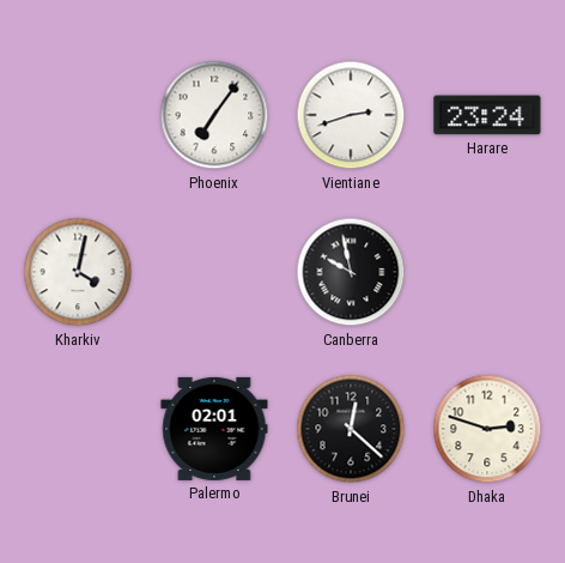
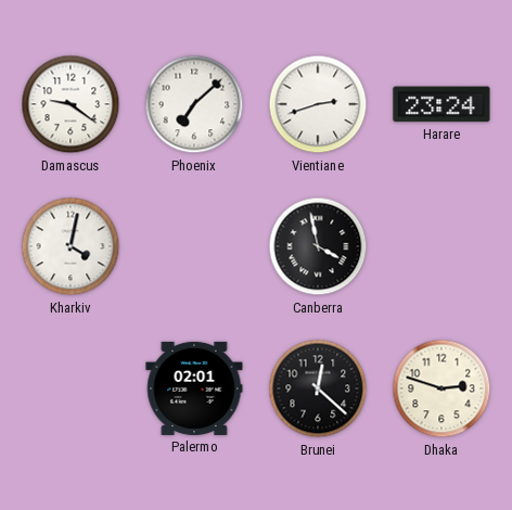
Damascus: none -> 9:21 (71, 104)
Phoenix: 7:06 -> 7:08 (194, 104)
Canberra: 9:58 -> 3:58 (318, 246)
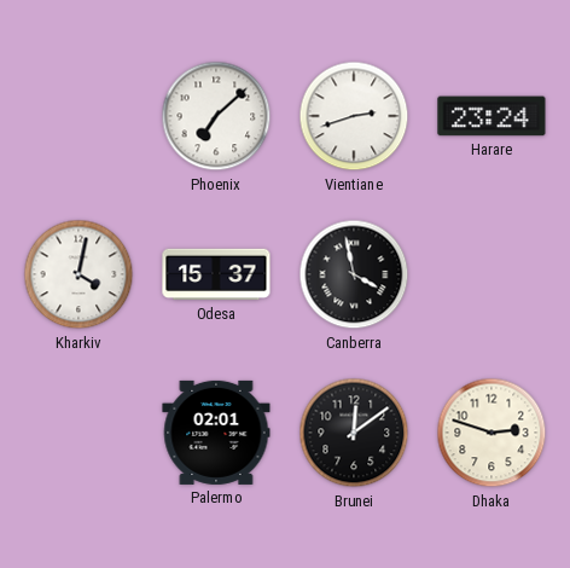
Damascus: 9:21 -> none (71, 104)
Odesa: none -> 15:37 (216, 274)
Brunei: 12:22 -> 12:09 (354, 433)
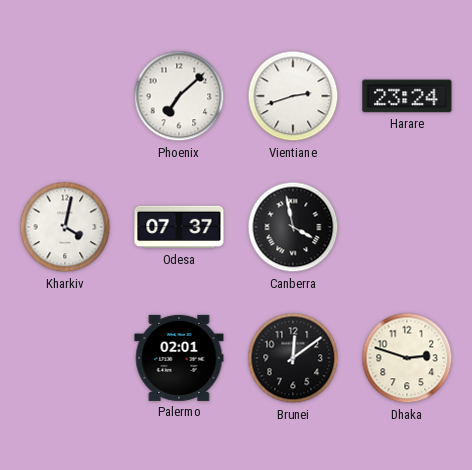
Odesa: 15:37 -> 07:37 (179, 227)
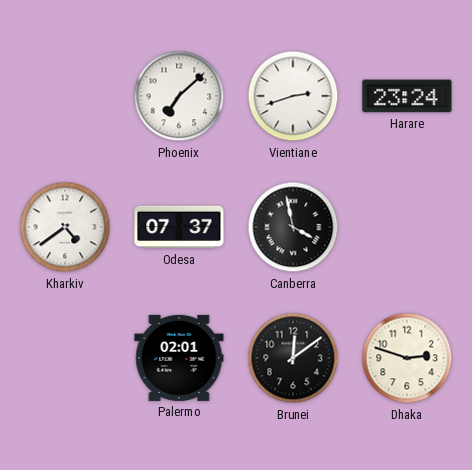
Kharkiv: 4:02 -> 4:39 (65, 227)
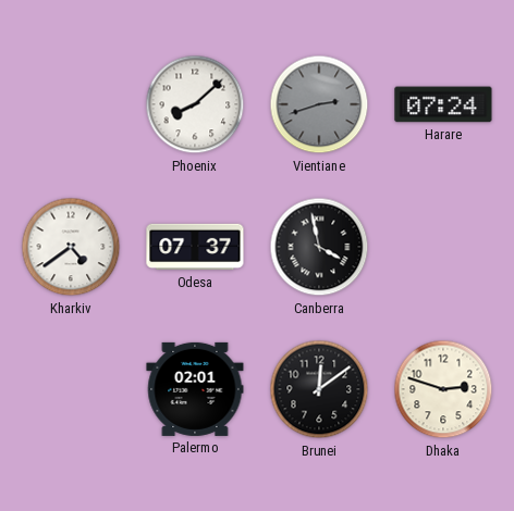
Phoenix: 7:08 -> 8:08 (195, 104)
Vientiane dial: white -> grey (319, 104)
Harare: 23:24 -> 07:24 (443, 104)
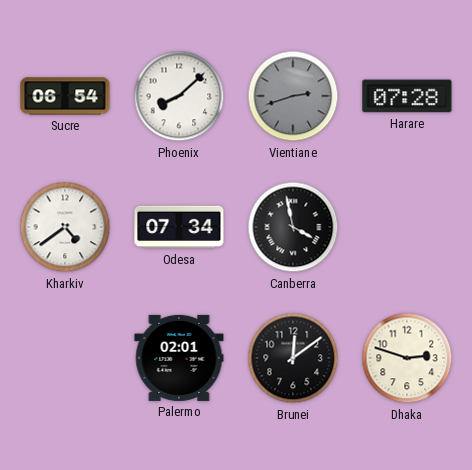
Sucre: none -> 06:54 (65, 96)
Harare: 07:24 -> 07:28 (407, 96)
Odesa: 07:37 -> 07:34 (179, 227)
